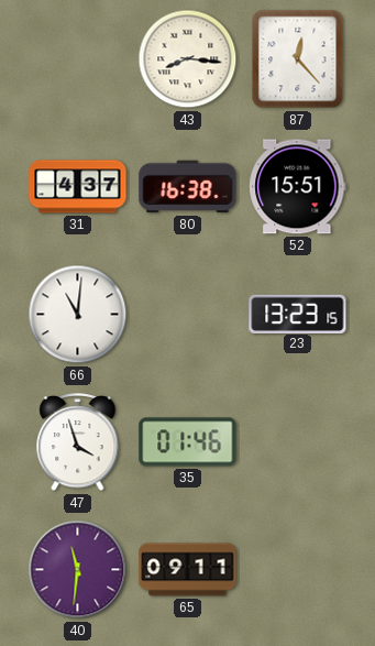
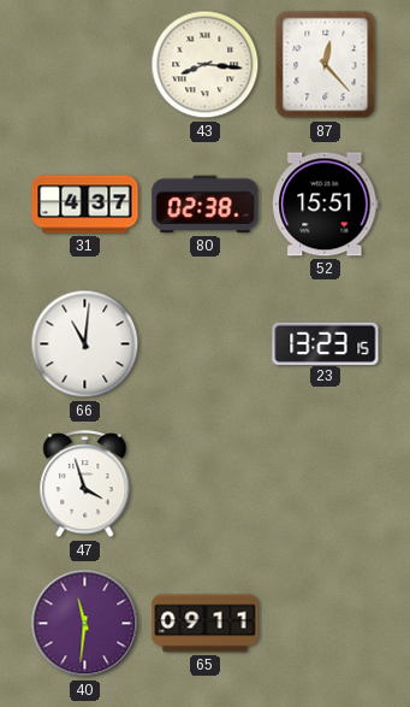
80: 16:38 -> 02:38 (206, 205)
35: 01:46 -> none (188, 442)
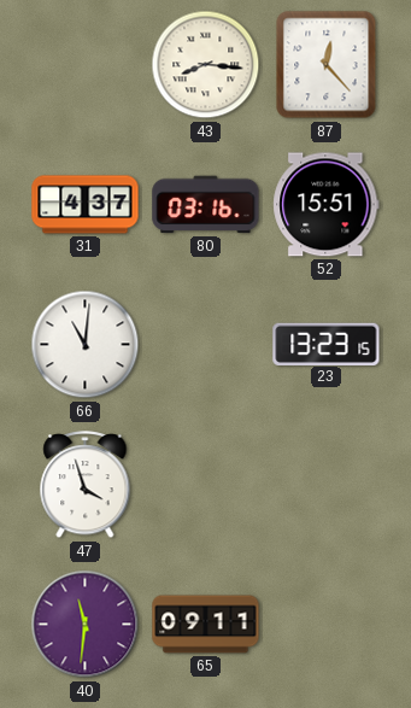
80: 02:38 -> 03:16 (206, 205)
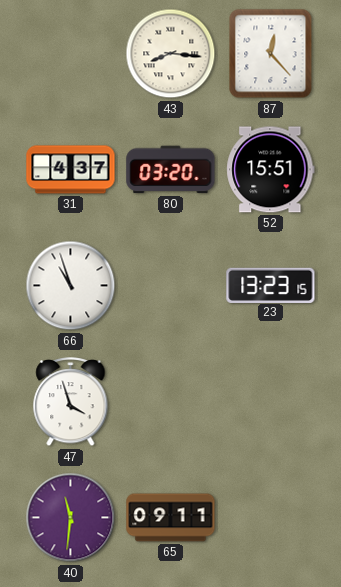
80: 03:16 -> 03:20 (171, 170)
66: 11:01 -> 10:57 (71, 286)
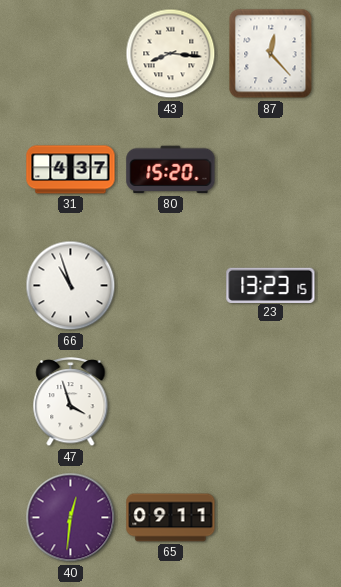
80: 03:20 -> 15:20 (171, 170)
52: 15:51 -> none (271, 170)
40: 11:31 -> 12:31 (71, 518)
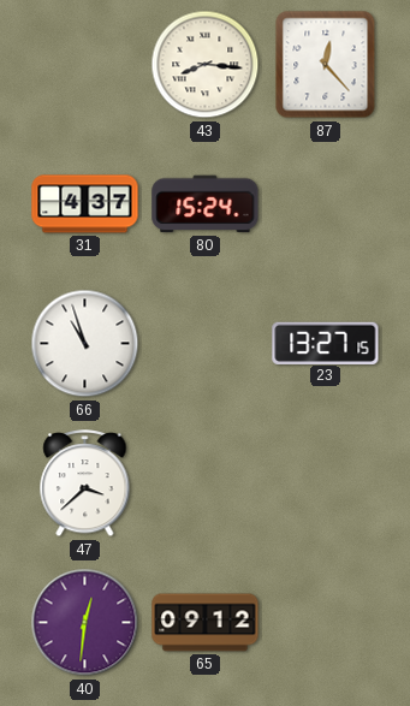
80: 15:20 -> 15:24 (206, 204)
23: 13:23 -> 13:27 (326, 343)
47: 3:57 -> 3:38 (85, 485)
65: 09:11 -> 09:12 (206, 623)
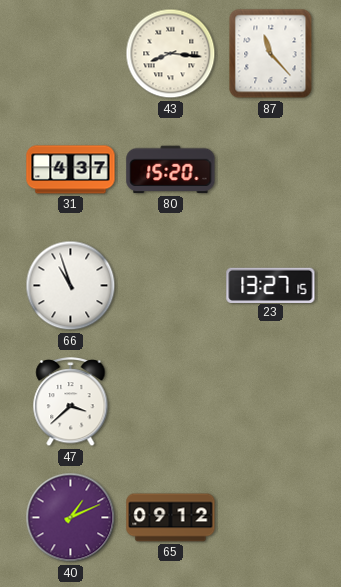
87: 12:23 -> 11:23 (271, 54)
80: 15:24 -> 15:20 (171, 170)
40: 12:31 -> 1:11 (71, 518)
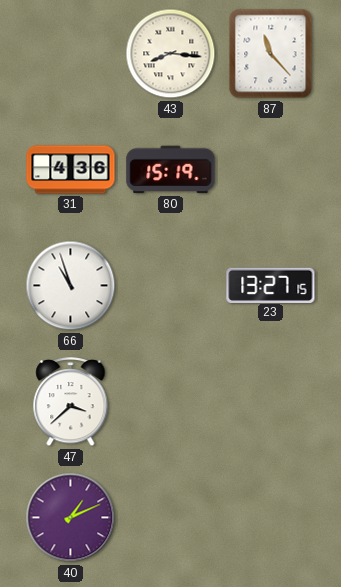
31: 4:37 -> 4:36 (71, 170)
80: 15:20 -> 15:19 (171, 170)
65: 09:12 -> none (171, 518)
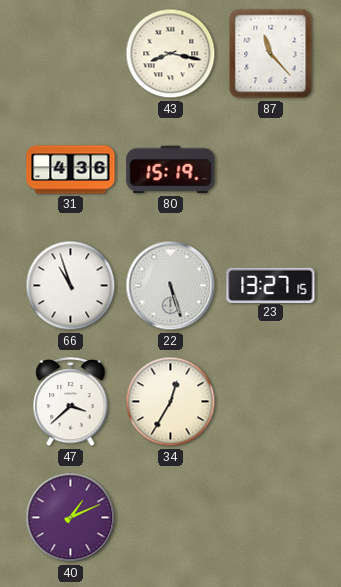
43: 8:16 -> 8:17 (171, 54)
22: none -> 5:27 (171, 286)
34: none -> 12:35 (171, 402)
